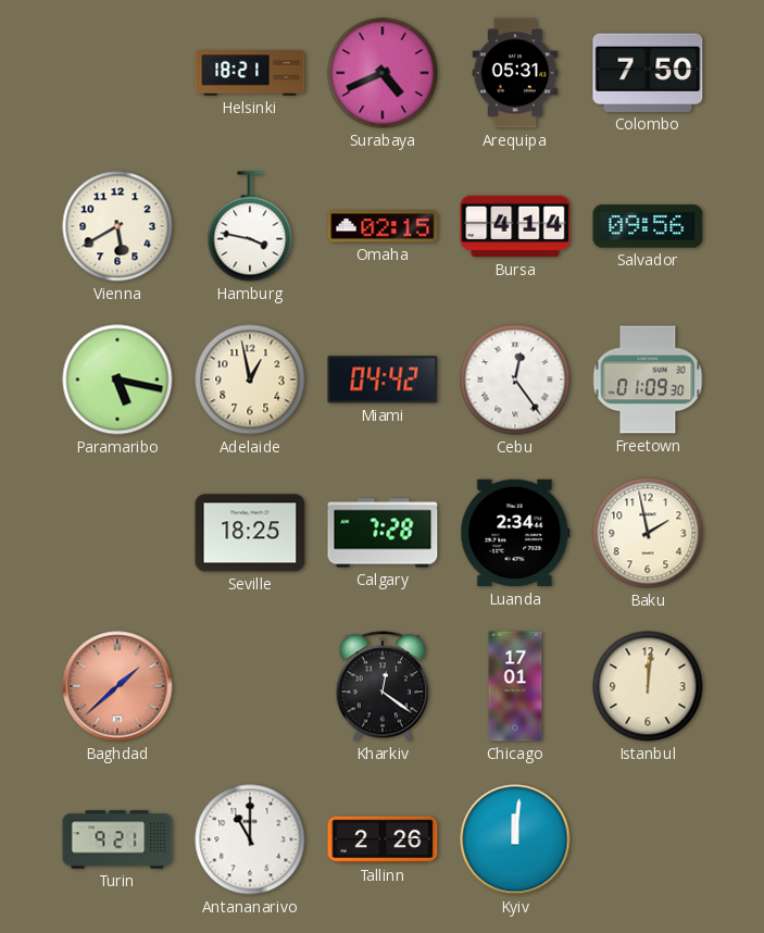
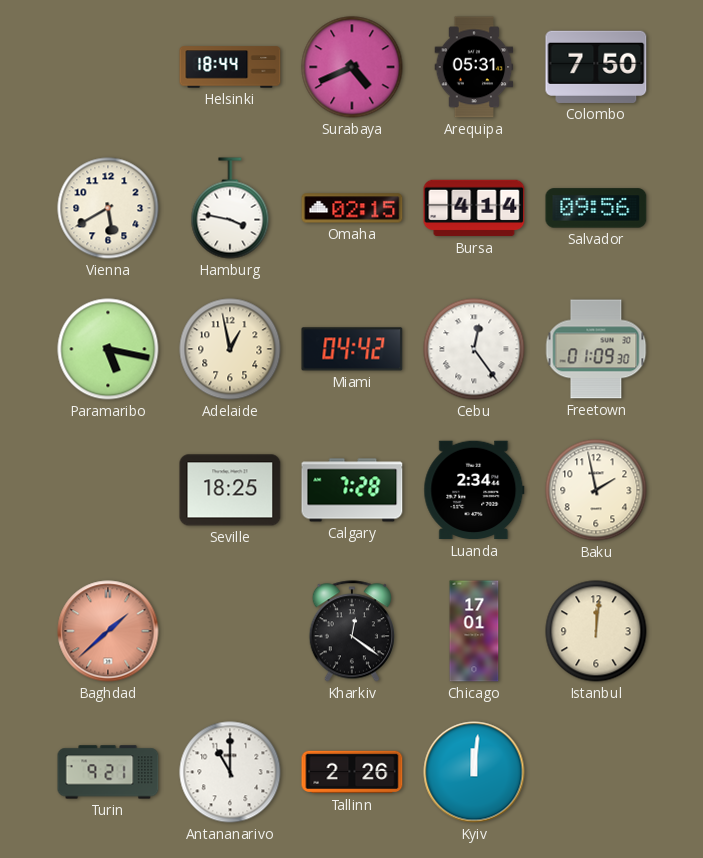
Helsinki: 18:21 -> 18:44 (230, 67)
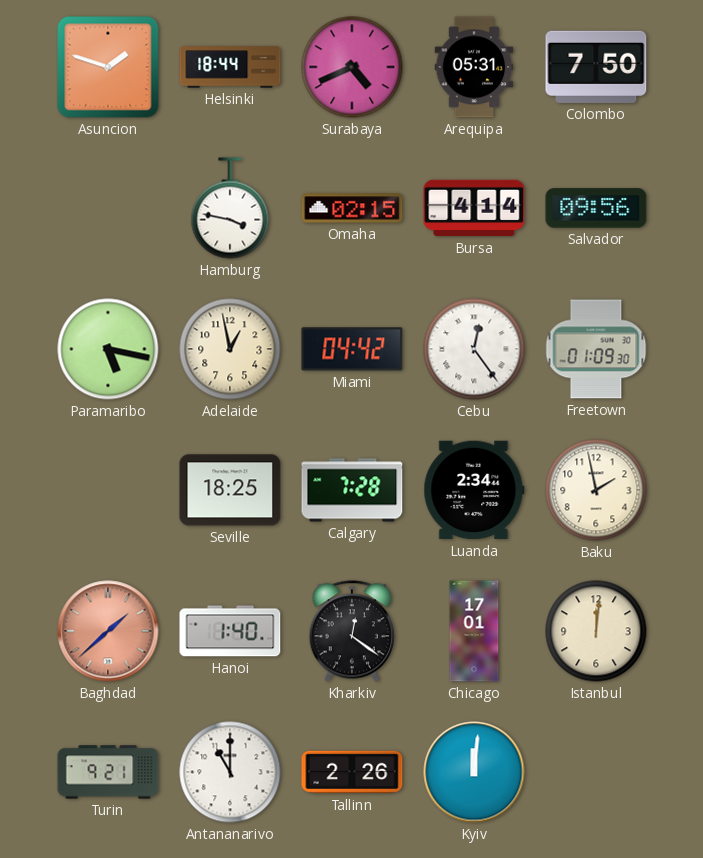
Asuncion: none -> 1:48 (108, 67)
Vienna: 5:40 -> none (108, 208)
Hanoi: none -> 1:40 (230, 631)
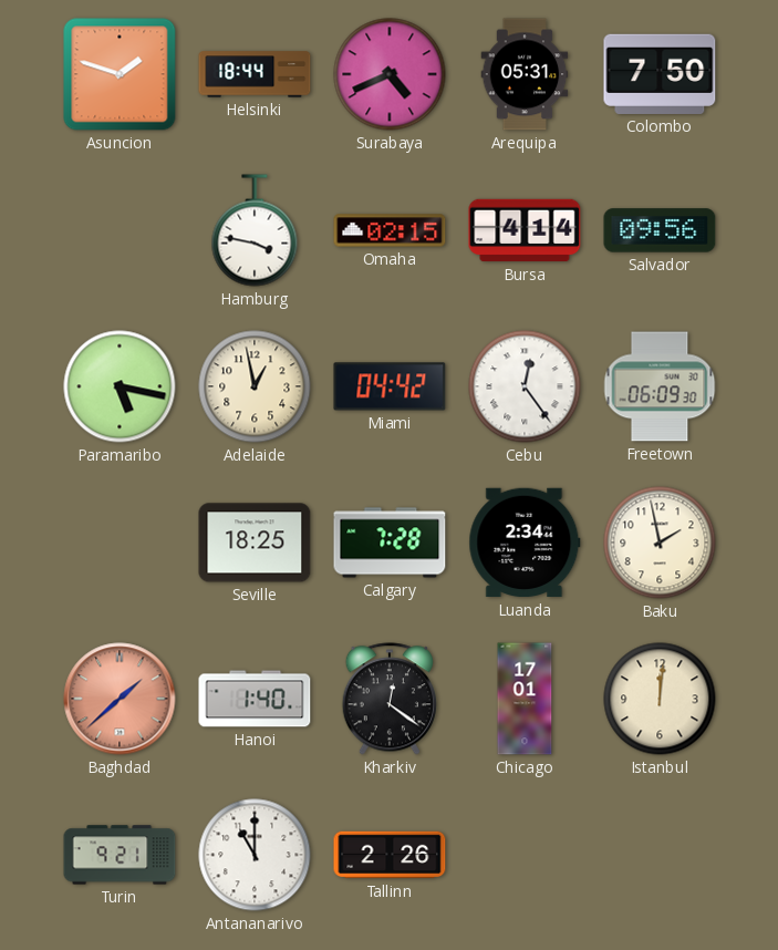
Freetown: 01:09 -> 06:09 (660, 386)
Kyiv: 12:01 -> none (474, 772)
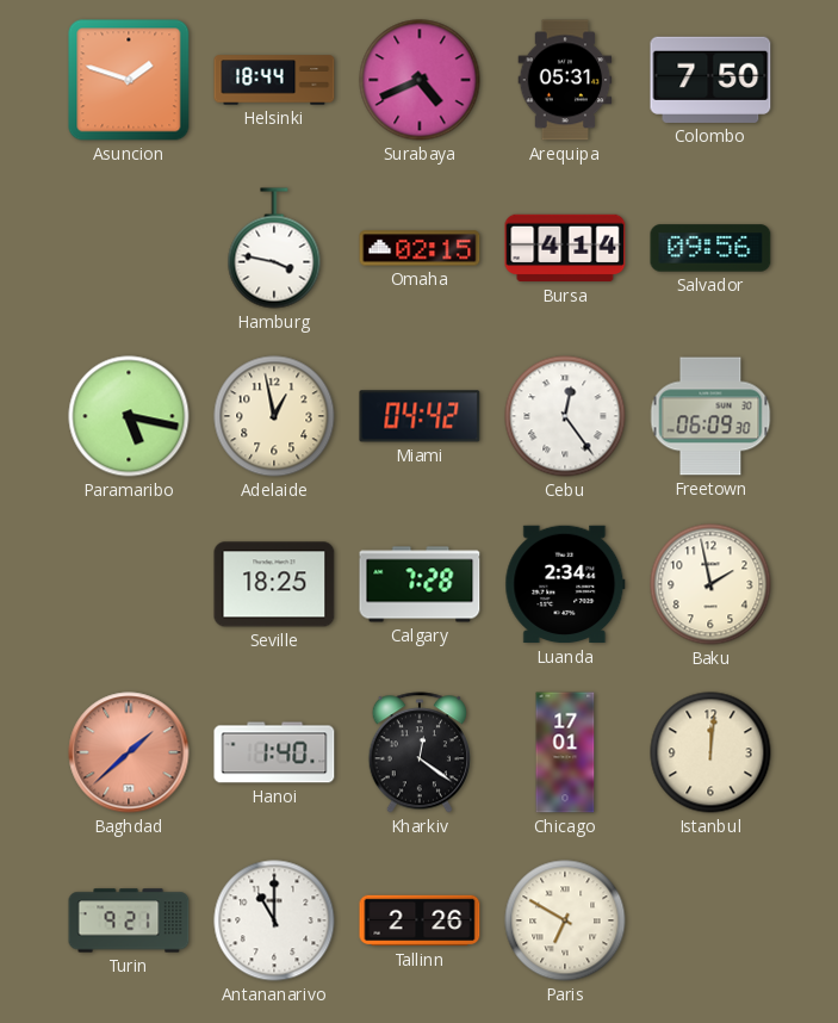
Paris: none -> 6:50 (565, 920)
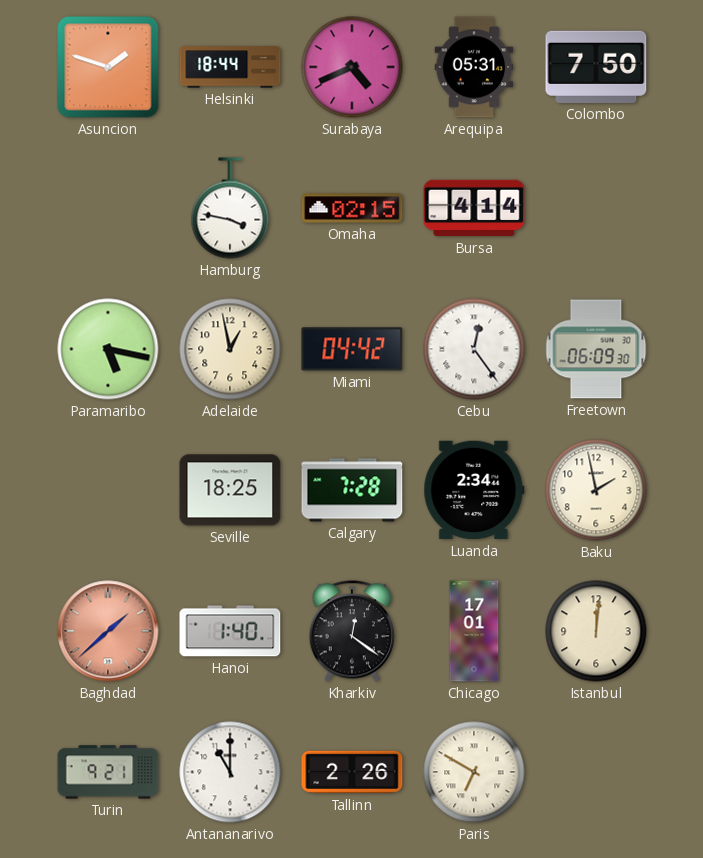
Salvador: 09:56 -> none (710, 248)
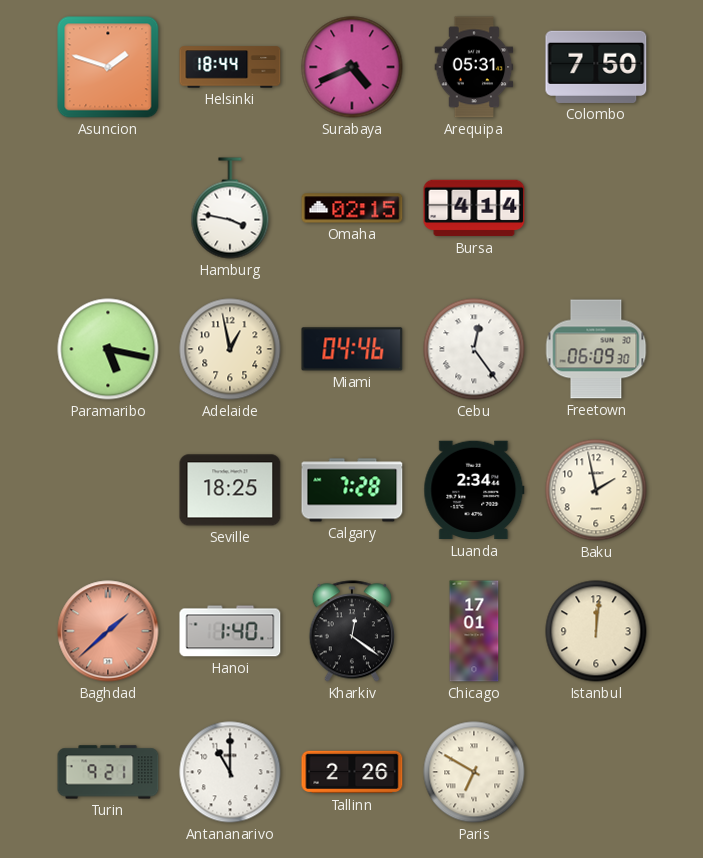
Miami: 04:42 -> 04:46 (352, 349)
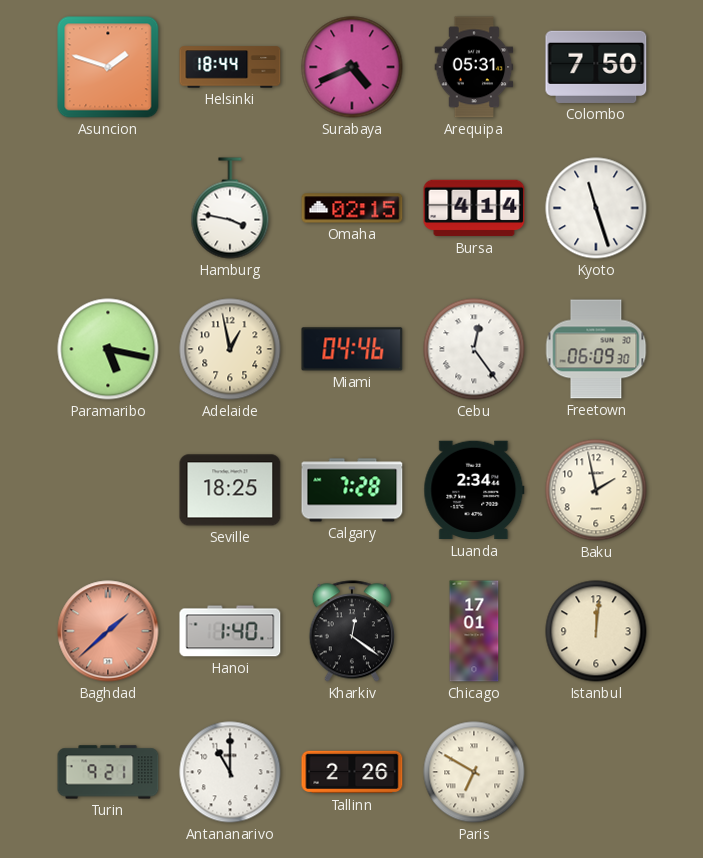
Kyoto: none -> 11:27 (596, 208)
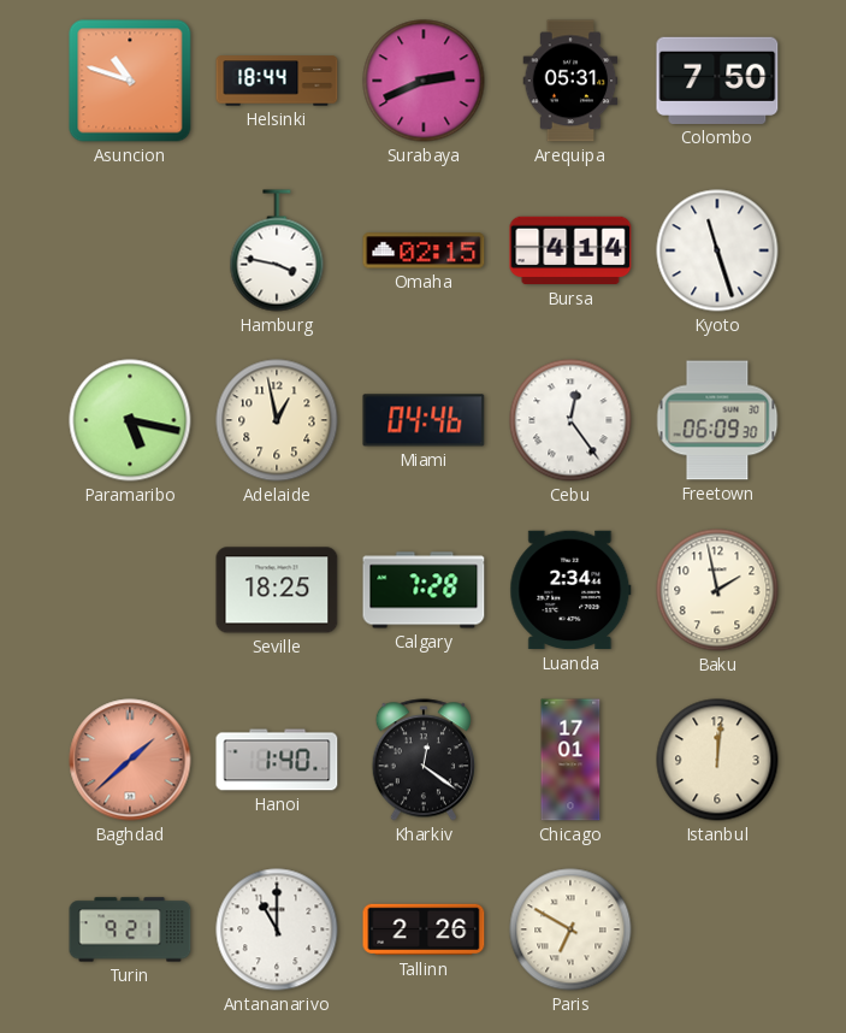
Asuncion: 1:48 -> 10:48 (130, 81)
Surabaya: 4:41 -> 2:41 (424, 81)
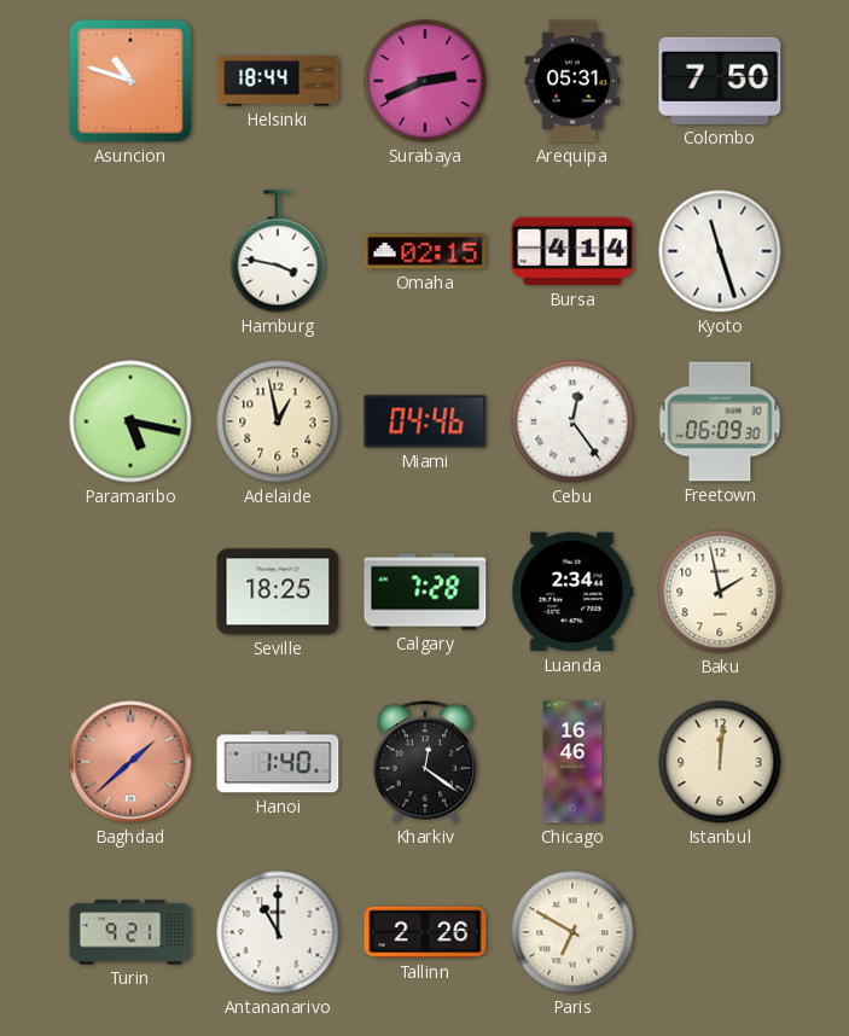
Chicago: 17:01 -> 16:46 (572, 762)
